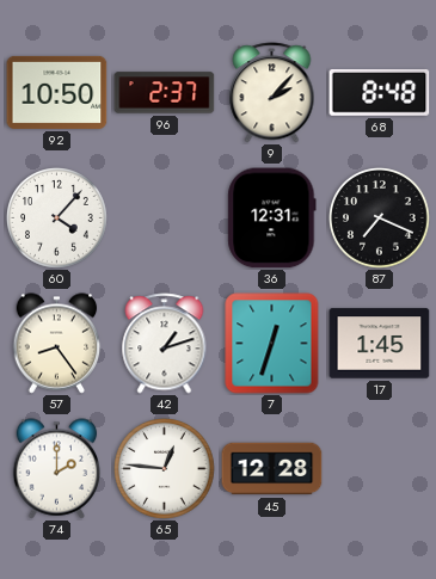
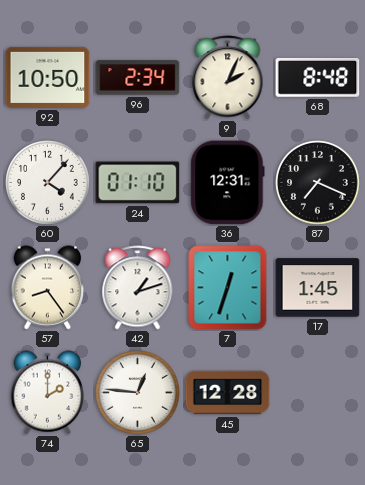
96: 2:37 -> 2:34 (138, 78)
9: 2:07 -> 2:04 (228, 78)
24: none -> 01:10 (138, 183)
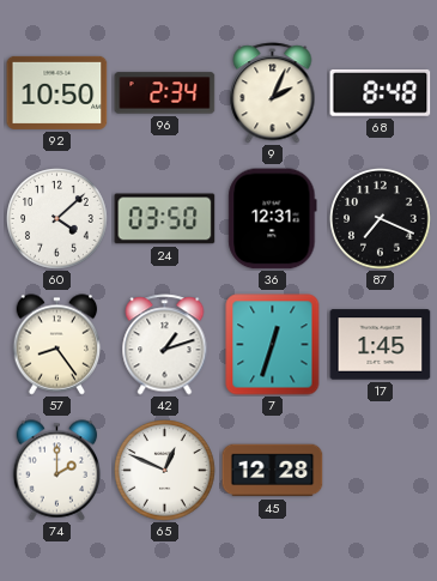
60: 4:07 -> 4:08 (57, 219)
24: 01:10 -> 03:50 (165, 219)
65: 12:46 -> 12:49 (165, 471)
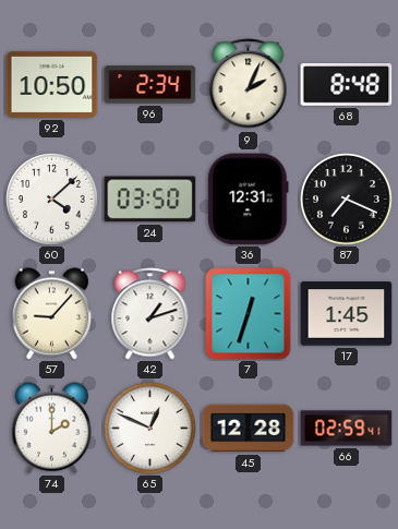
57: 8:24 -> 9:07 (52, 314)
66: none -> 02:59 (347, 429)
